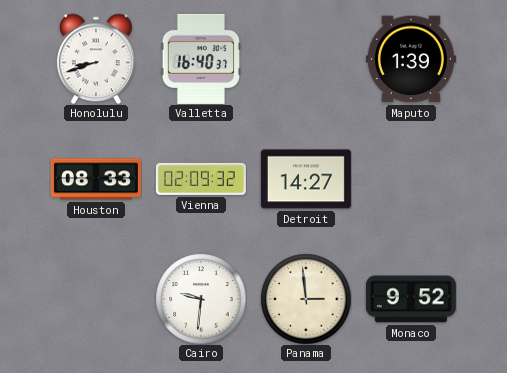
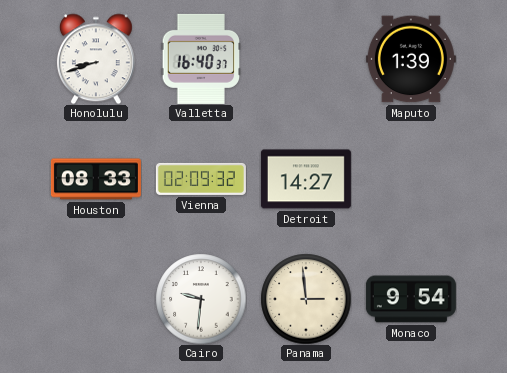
Monaco: 9:52 -> 9:54 (411, 299)
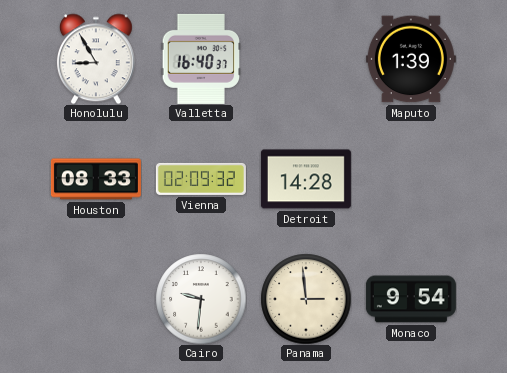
Honolulu: 8:42 -> 8:55 (96, 59)
Detroit: 14:27 -> 14:28 (306, 179)
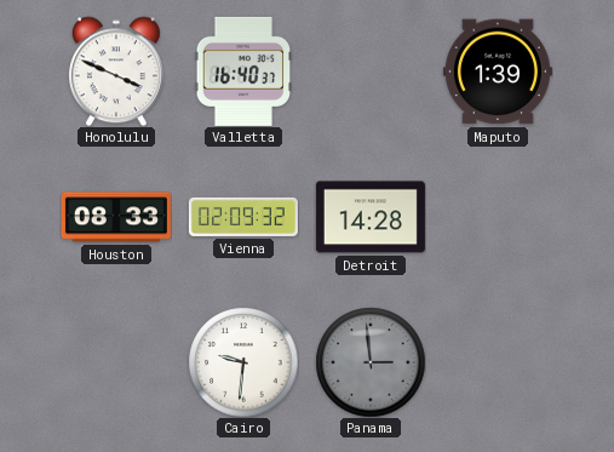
Honolulu: 8:55 -> 3:49 (116, 71)
Panama dial: cream -> grey (371, 362)
Monaco: 9:54 -> none (411, 299)
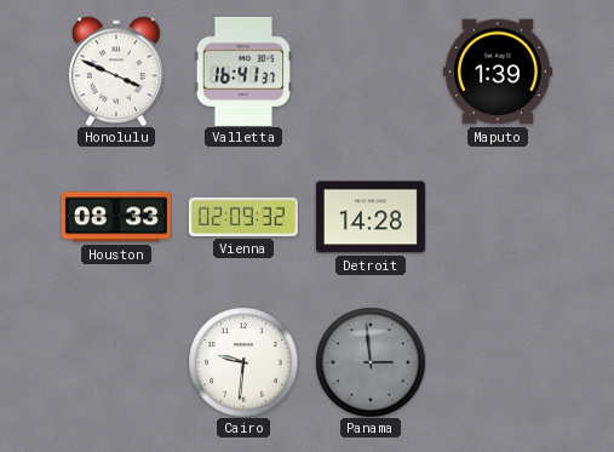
Valletta: 16:40 -> 16:41 (243, 71)
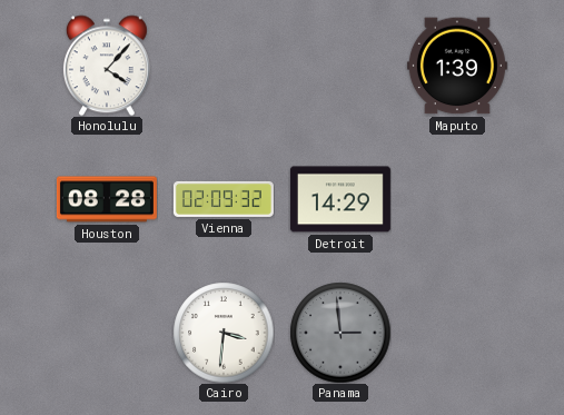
Honolulu: 3:49 -> 4:07 (107, 66)
Valletta: 16:41 -> none (243, 71)
Houston: 08:33 -> 08:28 (107, 199)
Detroit: 14:28 -> 14:29 (340, 199)
Cairo: 9:31 -> 3:31 (224, 333)
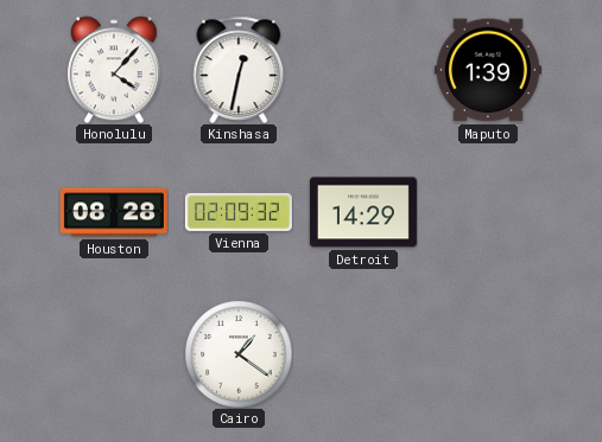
Kinshasa: none -> 12:32 (239, 70)
Cairo: 3:31 -> 1:21 (239, 354)
Panama: 2:59 -> none (340, 333)
